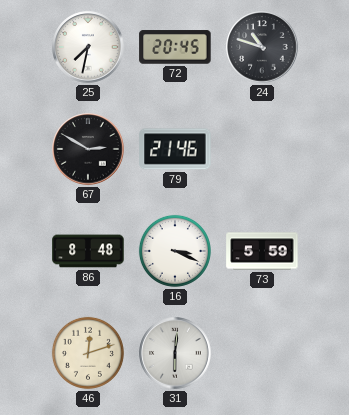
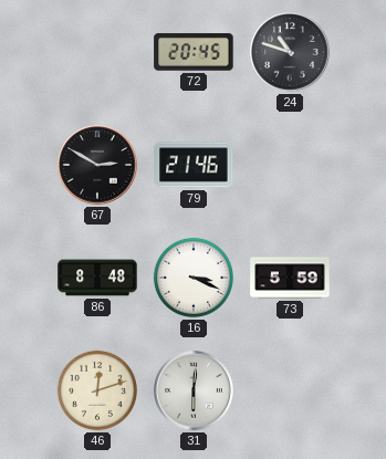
25: 7:32 -> none (88, 47)
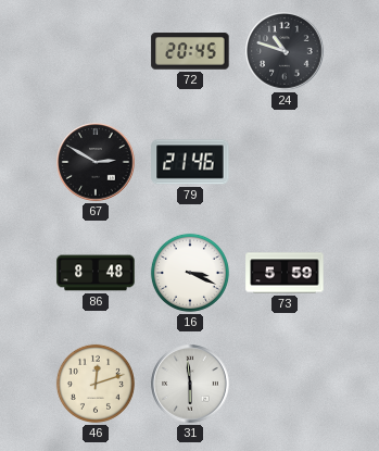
31: 6:01 -> 5:59 (190, 384)
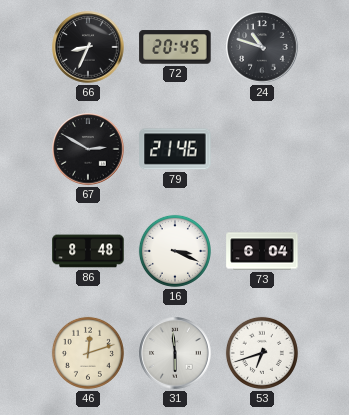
66: none -> 8:34 (88, 47)
73: 5:59 -> 6:04 (262, 251)
53: none -> 6:42 (262, 353)
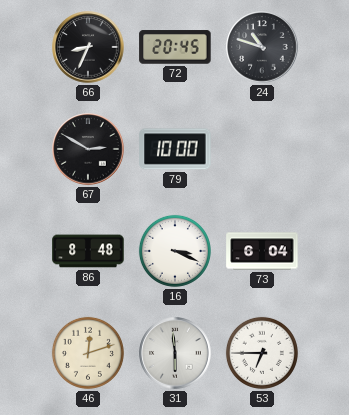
79: 21:46 -> 10:00 (175, 149)
53: 6:42 -> 6:45 (262, 353)
